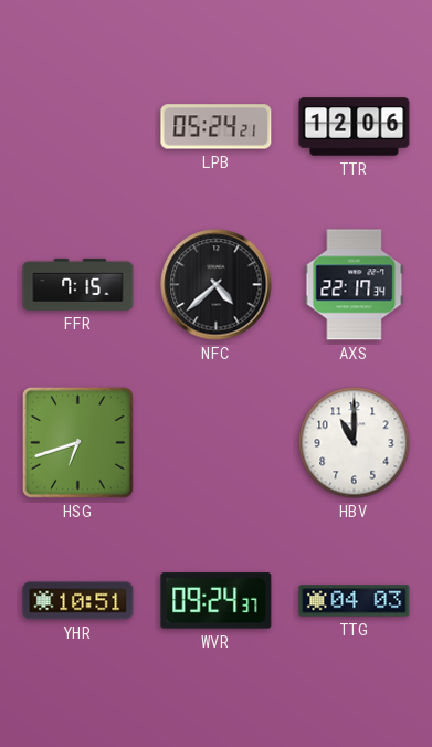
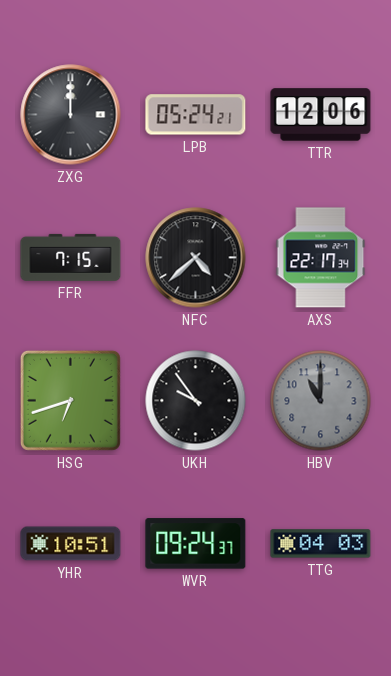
ZXG: none -> 12:00 (71, 115)
UKH: none -> 9:54 (196, 401)
HBV dial: white -> grey (321, 401)
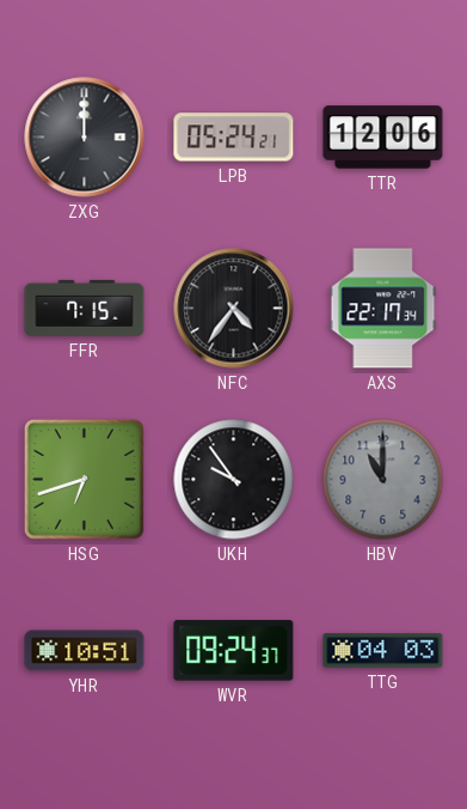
NFC: 4:38 -> 4:36 (234, 309)
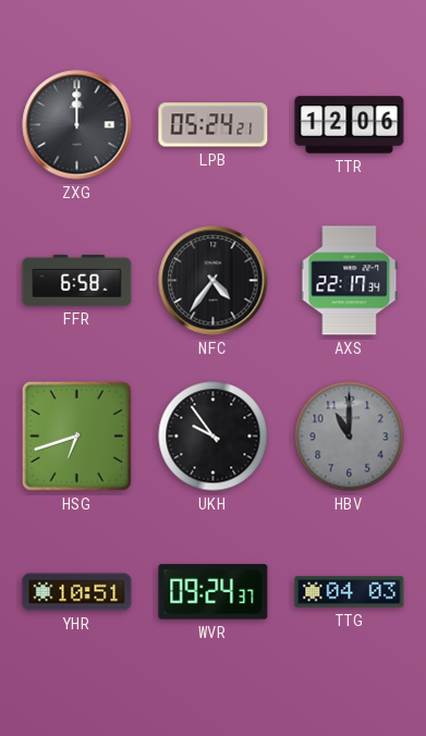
FFR: 7:15 -> 6:58 (77, 280)
